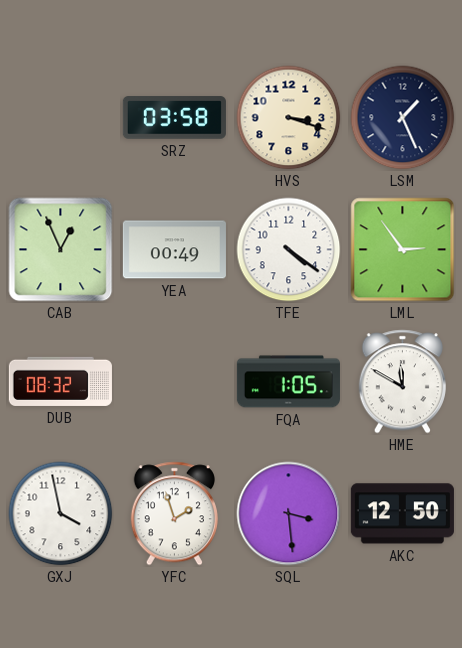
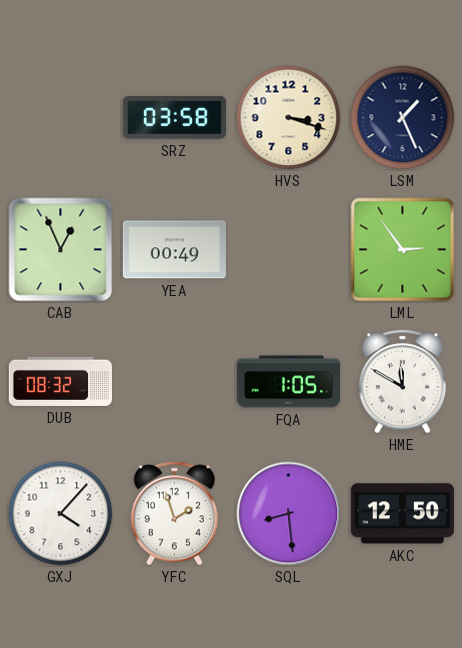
TFE: 4:21 -> none (289, 250)
GXJ: 3:58 -> 4:07 (61, 514)
SQL: 3:29 -> 8:29 (289, 514)
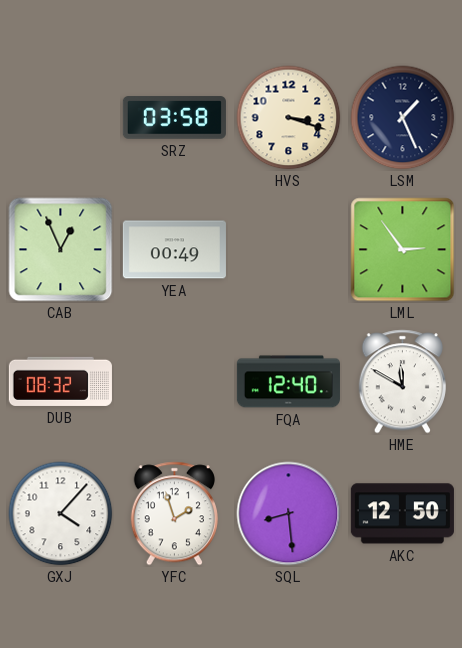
FQA: 1:05 -> 12:40 (288, 382)
